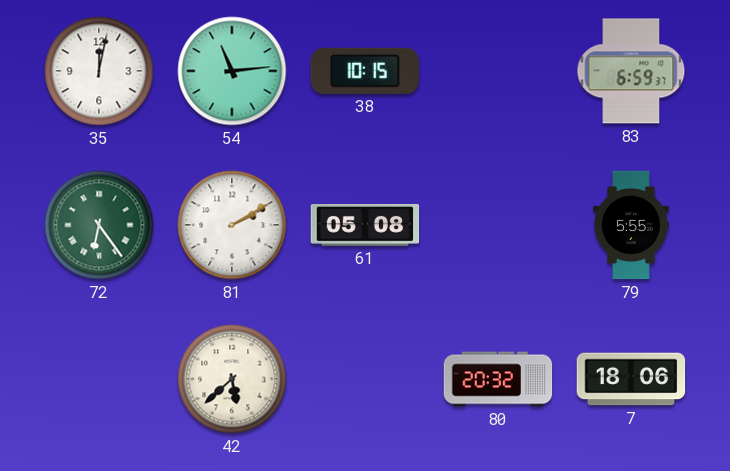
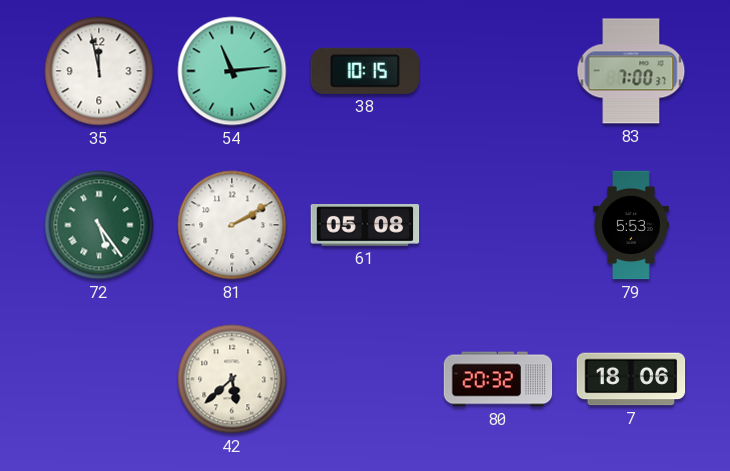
35: 12:02 -> 11:58 (99, 71)
83: 6:59 -> 7:00 (631, 71)
72: 6:24 -> 5:24 (99, 225)
79: 5:55 -> 5:53 (631, 225)
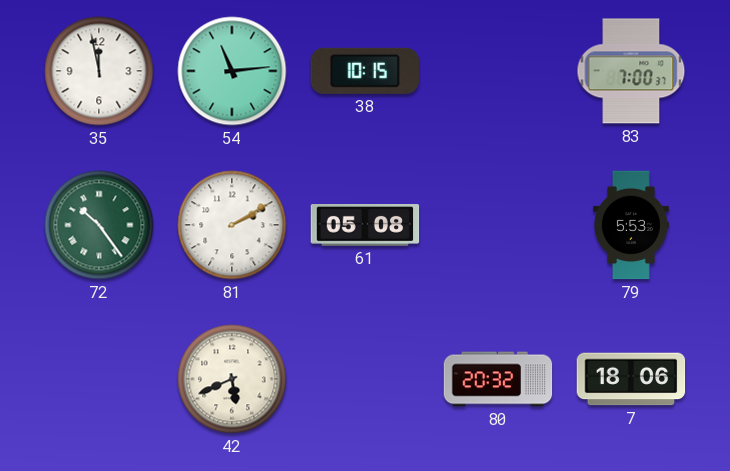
72: 5:24 -> 10:24 (99, 225)
42: 5:38 -> 5:41 (232, 379)
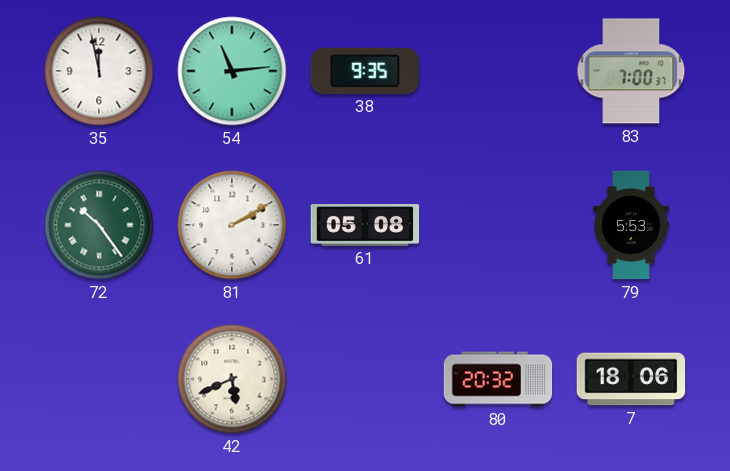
38: 10:15 -> 9:35 (364, 71)
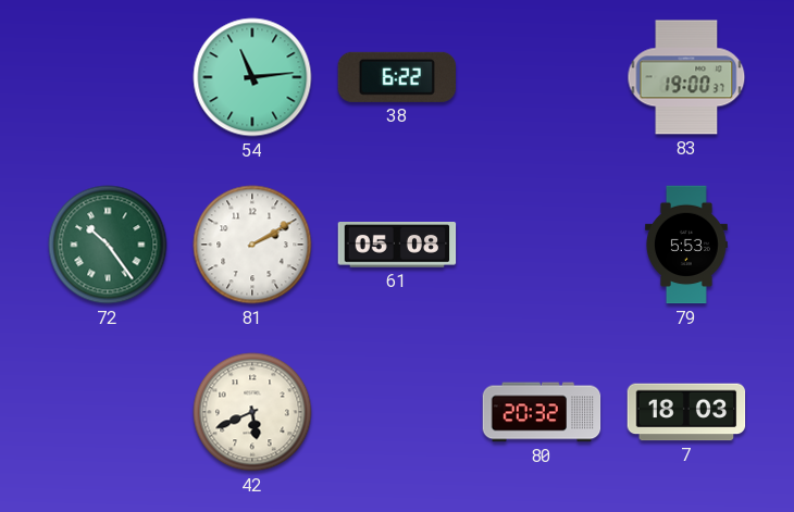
35: 11:58 -> none (99, 71)
38: 9:35 -> 6:22 (396, 77)
83: 7:00 -> 19:00 (686, 77)
7: 18:06 -> 18:03 (686, 412)
